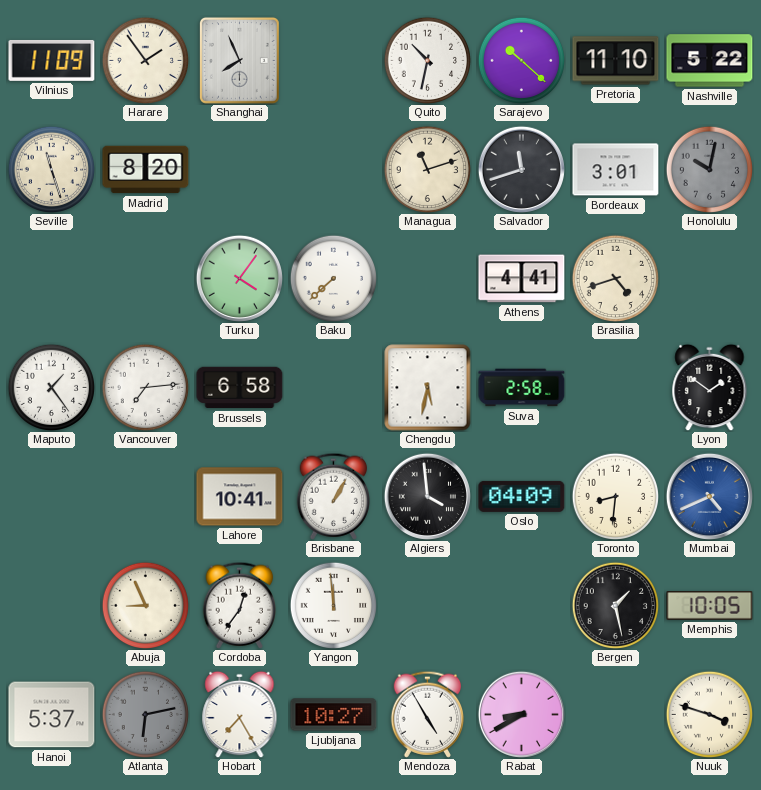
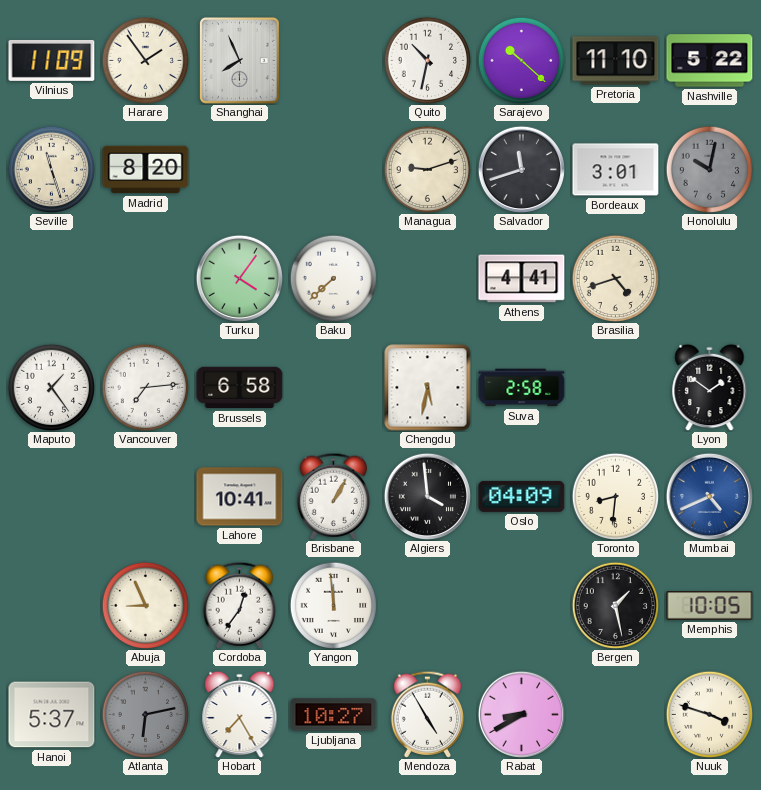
Managua: 11:12 -> 9:12 (427, 169)
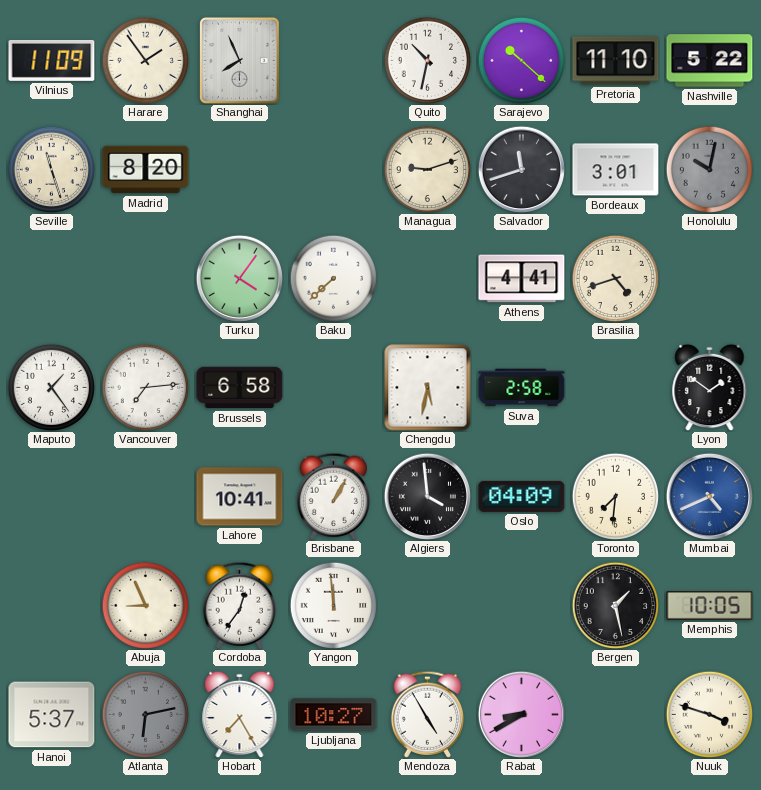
Toronto: 8:31 -> 7:31 (615, 496)
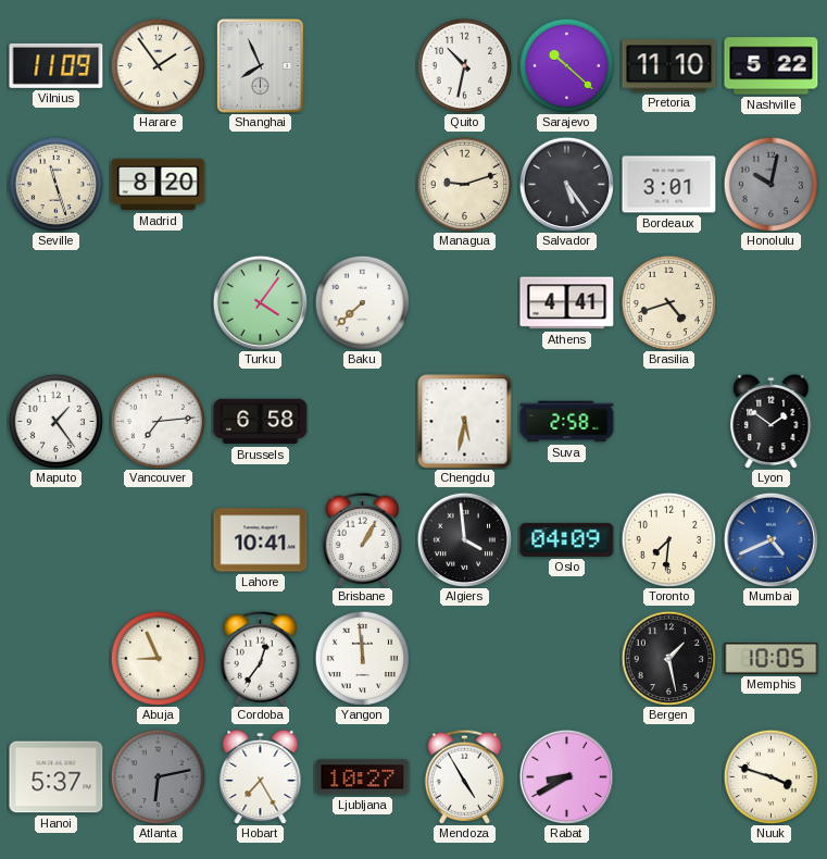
Salvador: 11:42 -> 5:24 (566, 184)
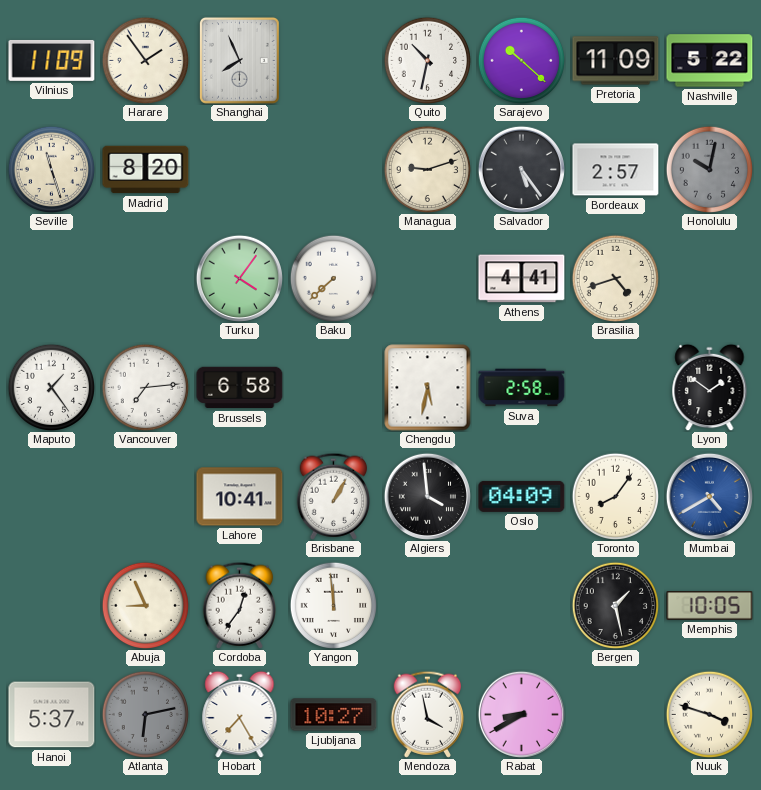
Pretoria: 11:10 -> 11:09 (616, 61)
Bordeaux: 3:01 -> 2:57 (616, 170)
Toronto: 7:31 -> 8:06 (615, 496)
Mumbai: 4:41 -> 4:40 (709, 496)
Mendoza: 4:55 -> 3:58 (428, 714)
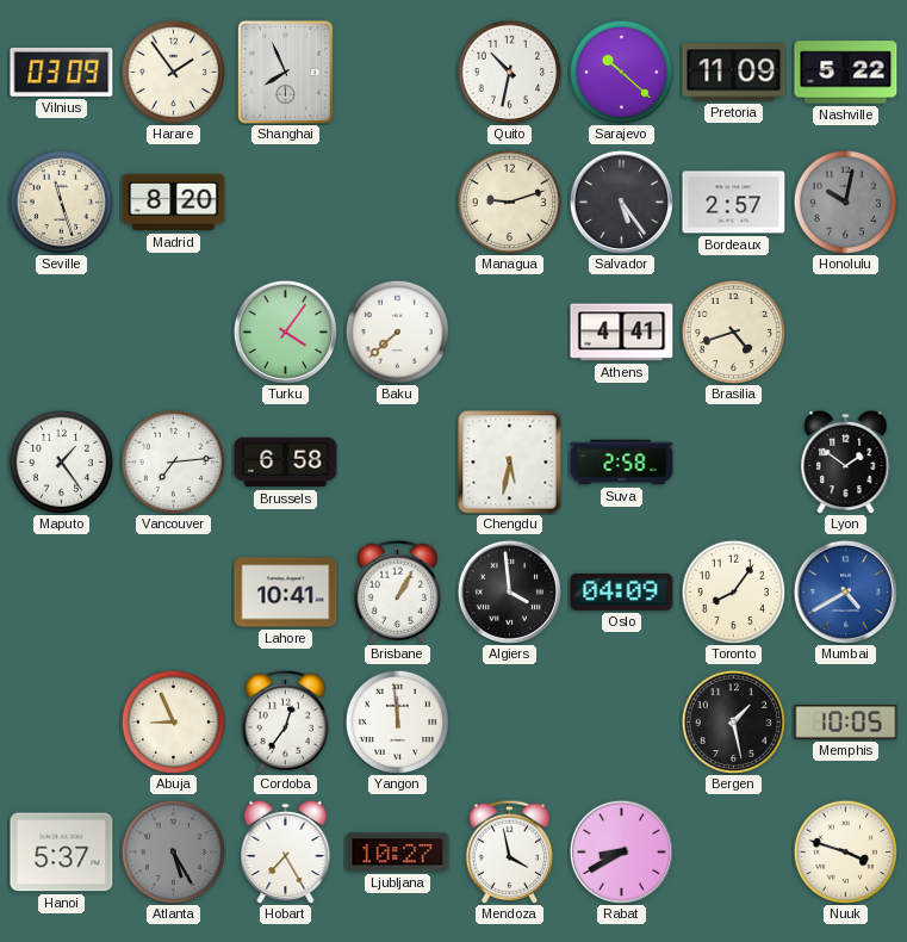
Vilnius: 11:09 -> 03:09 (62, 72)
Atlanta: 6:13 -> 5:25 (173, 851)
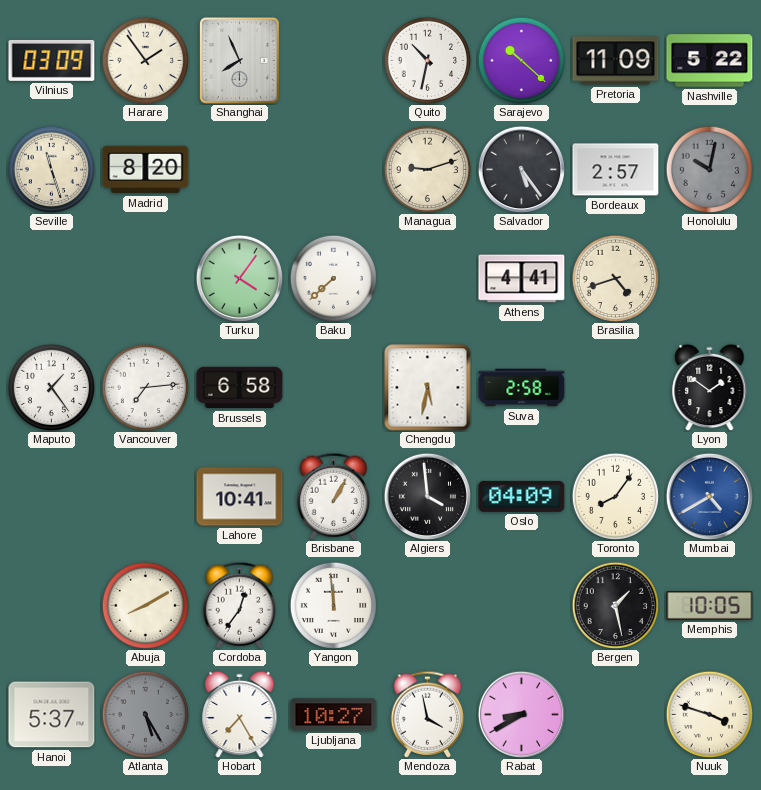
Abuja: 8:56 -> 8:10 (145, 605)
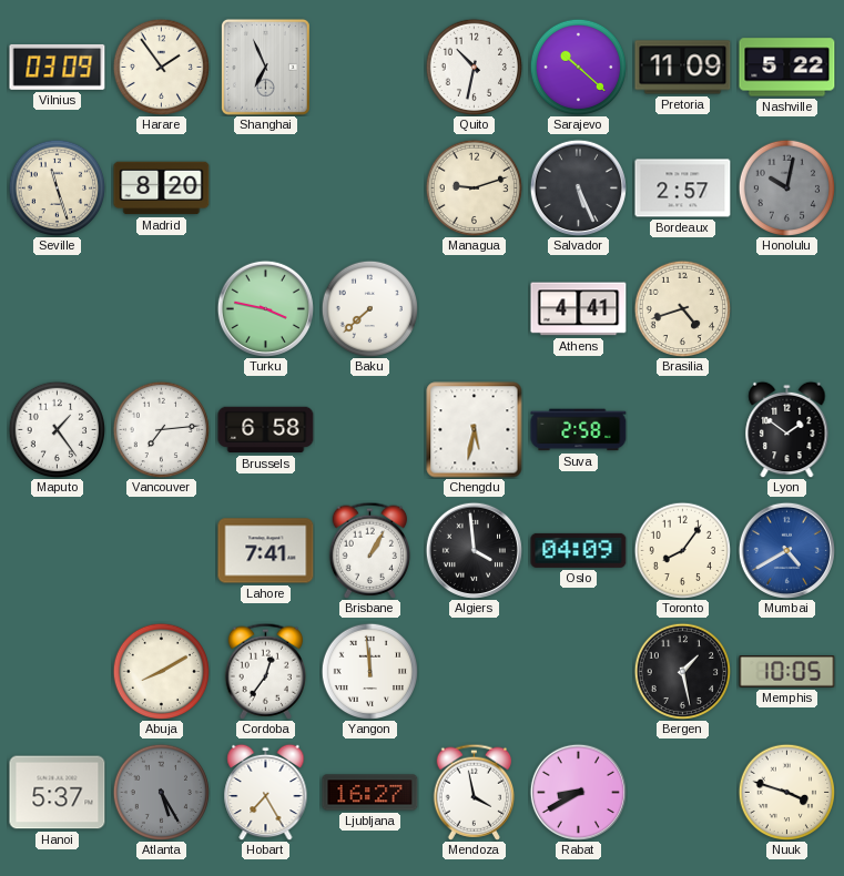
Shanghai: 7:56 -> 6:56 (265, 67)
Salvador: 5:24 -> 5:26 (578, 187)
Turku: 4:06 -> 3:47 (265, 308)
Lahore: 10:41 -> 7:41 (266, 551)
Ljubljana: 10:27 -> 16:27 (370, 793)
